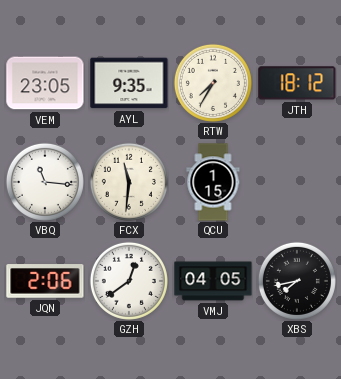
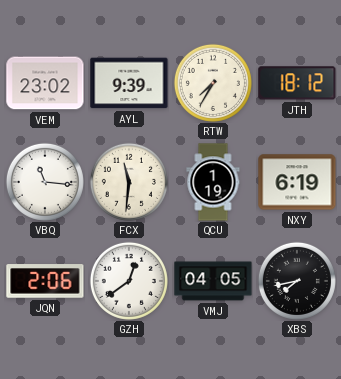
VEM: 23:05 -> 23:02 (45, 83)
AYL: 9:35 -> 9:39 (129, 83)
QCU: 1:15 -> 1:19 (213, 182)
NXY: none -> 6:19 (297, 182)
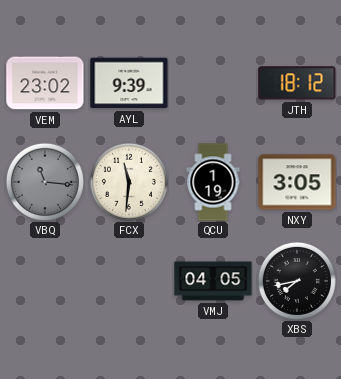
RTW: 7:35 -> none (213, 83)
VBQ dial: white -> grey (45, 182)
NXY: 6:19 -> 3:05 (297, 182)
JQN: 2:06 -> none (45, 281)
GZH: 12:39 -> none (129, 281)
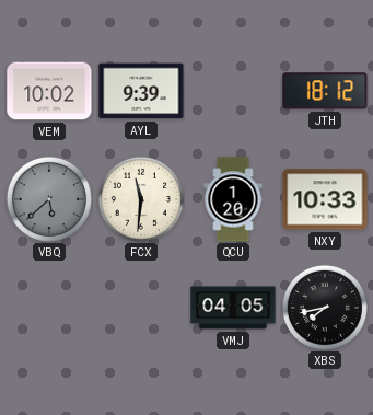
VEM: 23:02 -> 10:02 (49, 91)
VBQ: 11:16 -> 5:38 (49, 199)
QCU: 1:19 -> 1:20 (233, 199)
NXY: 3:05 -> 10:33 (325, 199)
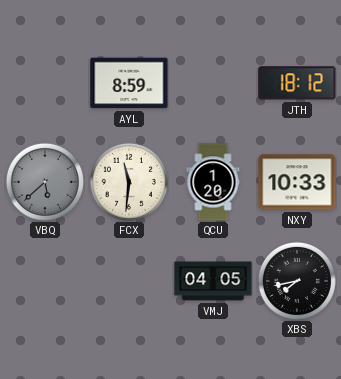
VEM: 10:02 -> none (49, 91)
AYL: 9:39 -> 8:59 (129, 83)
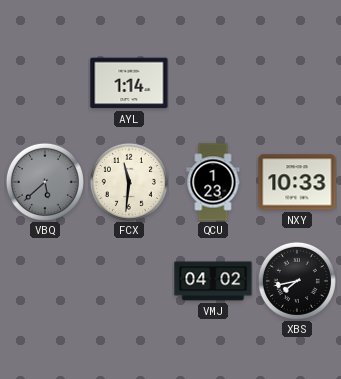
AYL: 8:59 -> 1:14 (129, 83)
JTH: 18:12 -> none (297, 83)
QCU: 1:20 -> 1:23 (213, 182)
VMJ: 04:05 -> 04:02 (213, 281)
